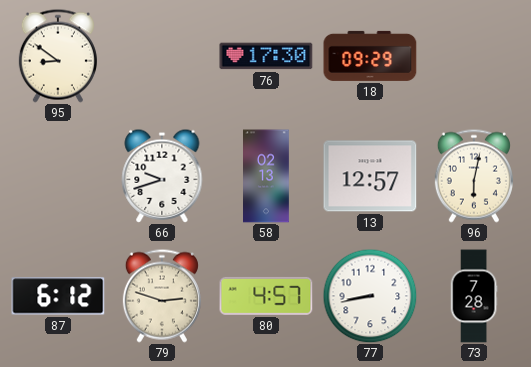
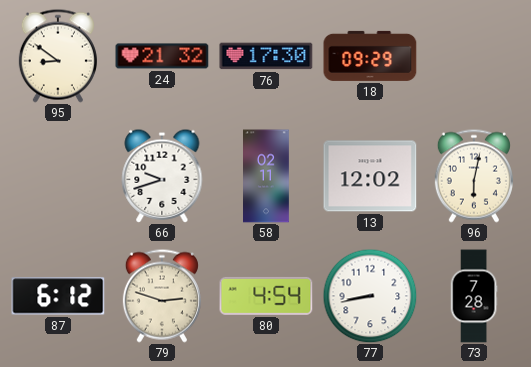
24: none -> 21:32 (162, 56)
58: 02:13 -> 02:11 (267, 176)
13: 12:57 -> 12:02 (370, 176)
80: 4:57 -> 4:54 (266, 296)
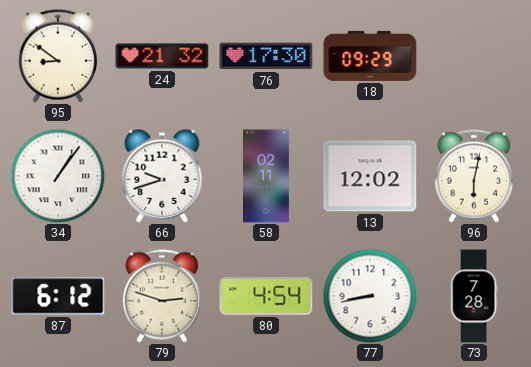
34: none -> 1:06 (58, 176)
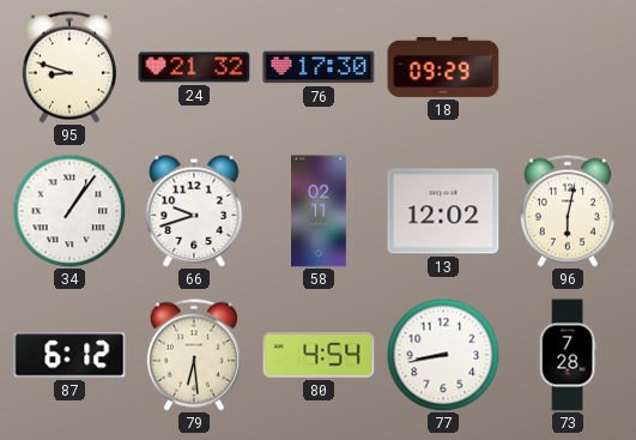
95: 8:51 -> 8:48 (69, 67)
79: 2:48 -> 6:29 (194, 355)
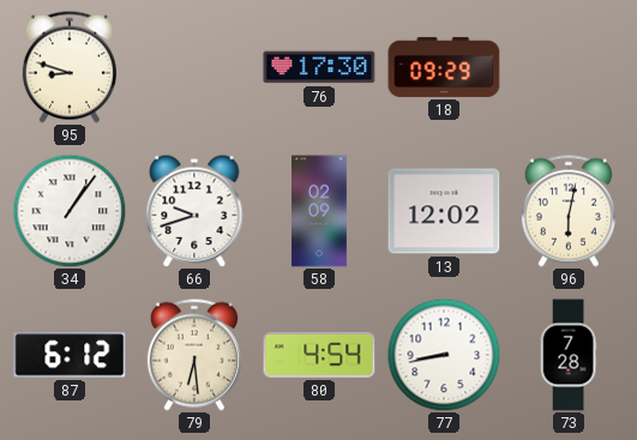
24: 21:32 -> none (194, 67)
58: 02:11 -> 02:09 (320, 211)
